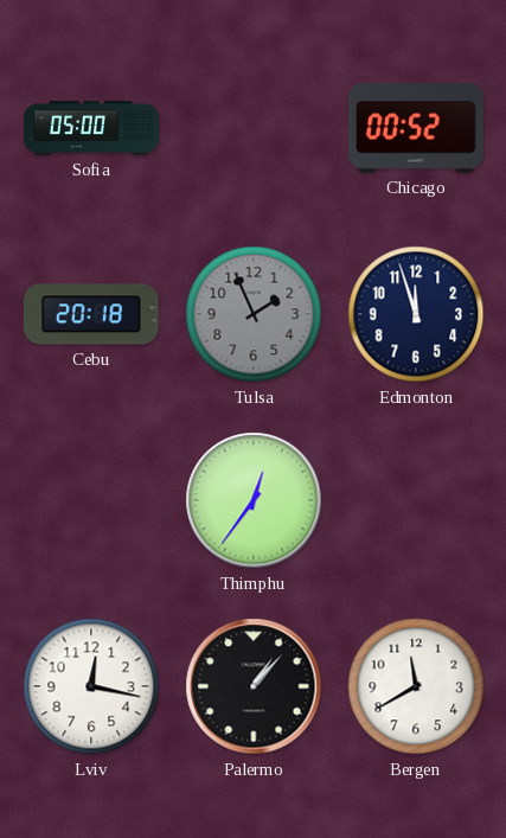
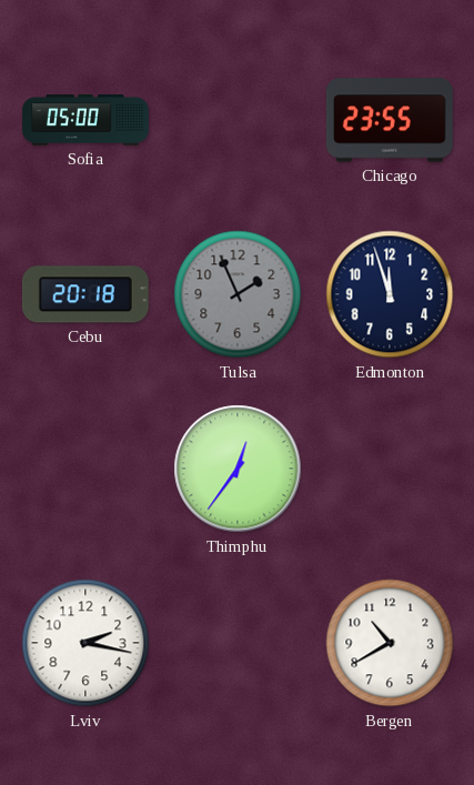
Chicago: 00:52 -> 23:55 (390, 120)
Lviv: 12:17 -> 2:17 (85, 643)
Palermo: 1:07 -> none (254, 686)
Bergen: 11:40 -> 10:40 (390, 643)
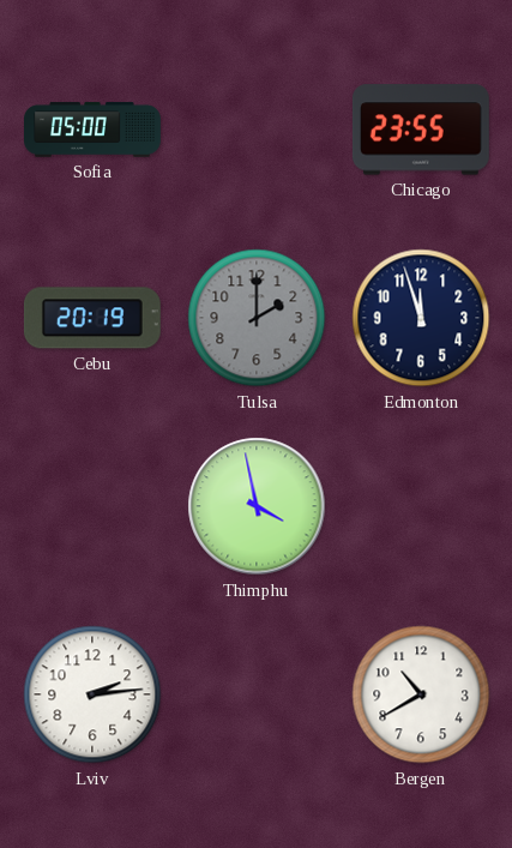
Cebu: 20:18 -> 20:19 (92, 318)
Tulsa: 1:56 -> 2:00 (257, 318)
Thimphu: 12:36 -> 3:58 (257, 506)
Lviv: 2:17 -> 2:14 (92, 694)
